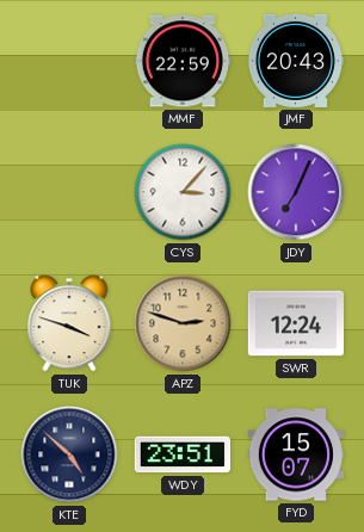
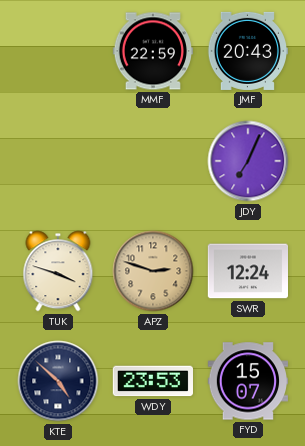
CYS: 3:07 -> none (183, 192)
WDY: 23:51 -> 23:53 (152, 381)
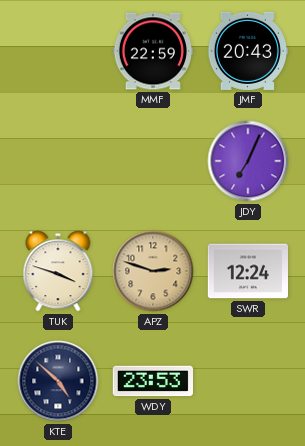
FYD: 15:07 -> none (247, 381)
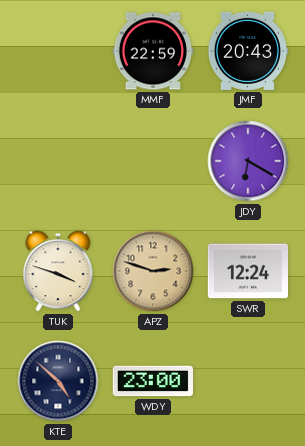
JDY: 7:04 -> 6:20 (248, 161)
WDY: 23:53 -> 23:00 (152, 381)
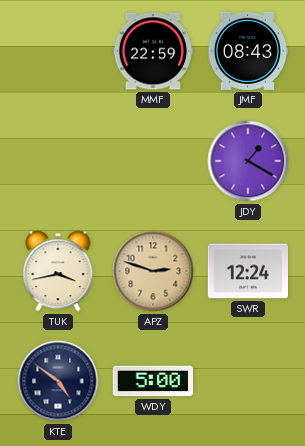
JMF: 20:43 -> 08:43 (247, 51)
JDY: 6:20 -> 1:20 (248, 161)
TUK: 3:48 -> 3:43 (58, 271)
KTE: 4:52 -> 4:51 (58, 381)
WDY: 23:00 -> 5:00 (152, 381)
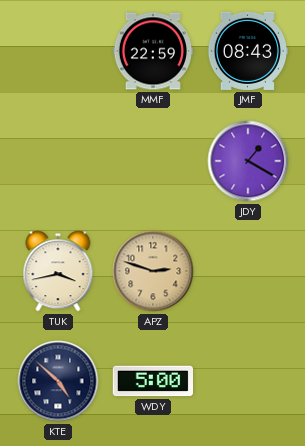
SWR: 12:24 -> none (247, 271)
KTE: 4:51 -> 4:52 (58, 381)
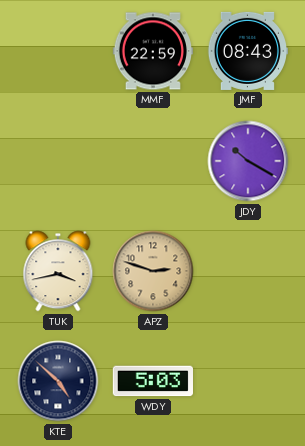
JDY: 1:20 -> 10:20 (248, 161)
WDY: 5:00 -> 5:03 (152, 381)
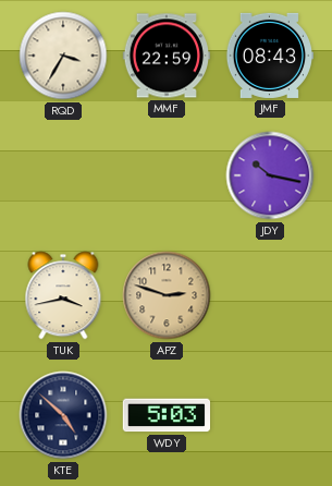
RQD: none -> 3:35 (63, 56)
JDY: 10:20 -> 10:17 (270, 175)
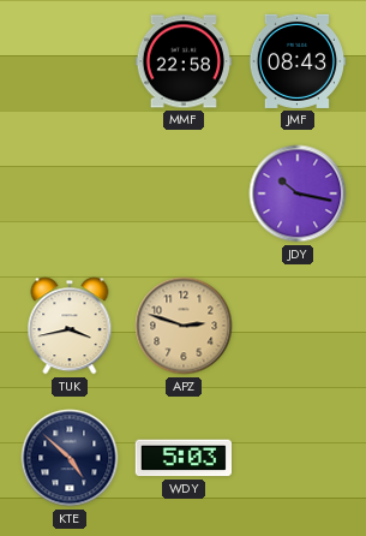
RQD: 3:35 -> none (63, 56)
MMF: 22:59 -> 22:58 (182, 61)
